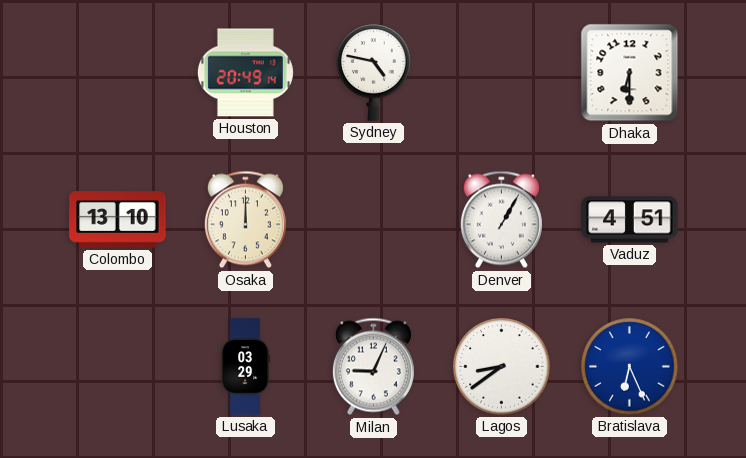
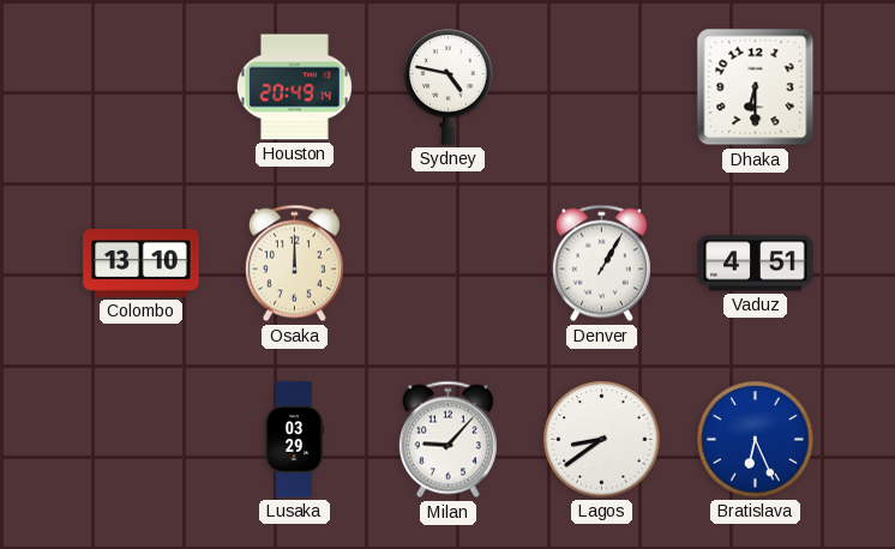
Milan: 9:04 -> 9:07 (447, 440)
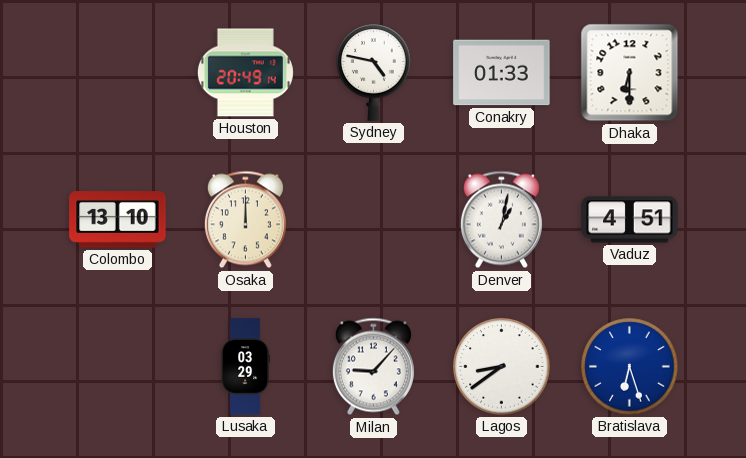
Conakry: none -> 01:33 (502, 73)
Denver: 1:05 -> 1:02 (501, 220)
Bratislava: 6:26 -> 6:27 (630, 367)
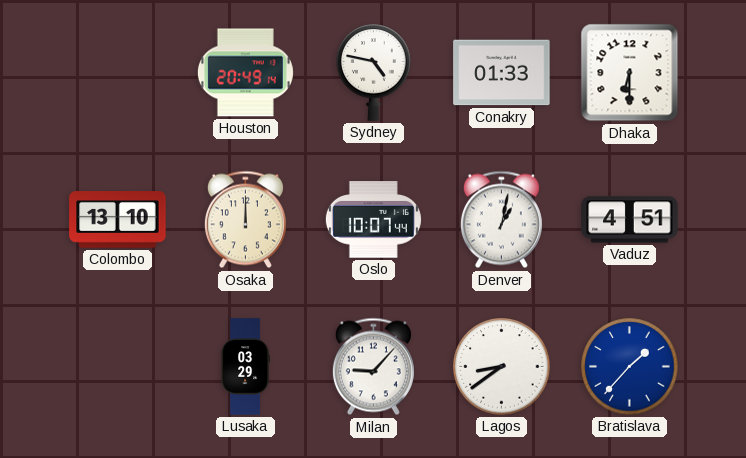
Oslo: none -> 10:07 (373, 220)
Bratislava: 6:27 -> 1:37 (630, 367)
